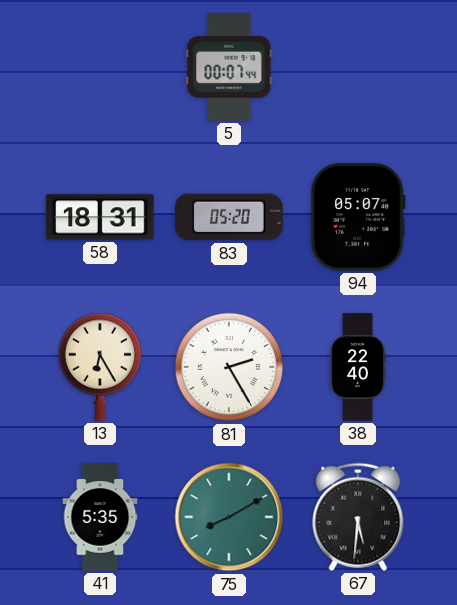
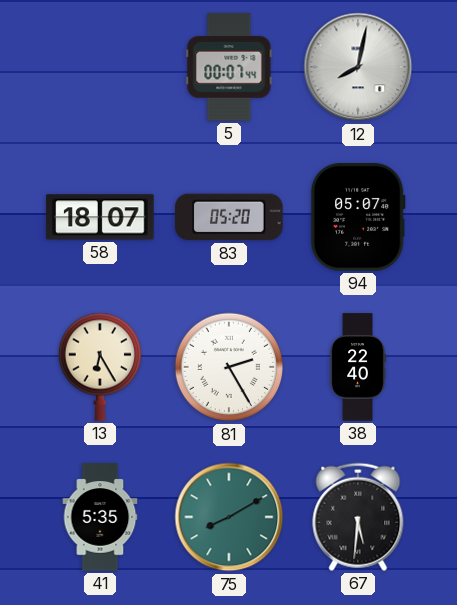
12: none -> 8:02 (358, 67)
58: 18:31 -> 18:07 (100, 217)
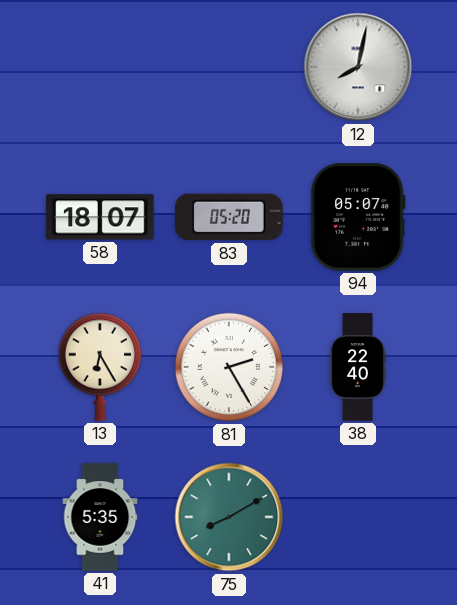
5: 00:07 -> none (229, 67)
67: 5:31 -> none (358, 517)
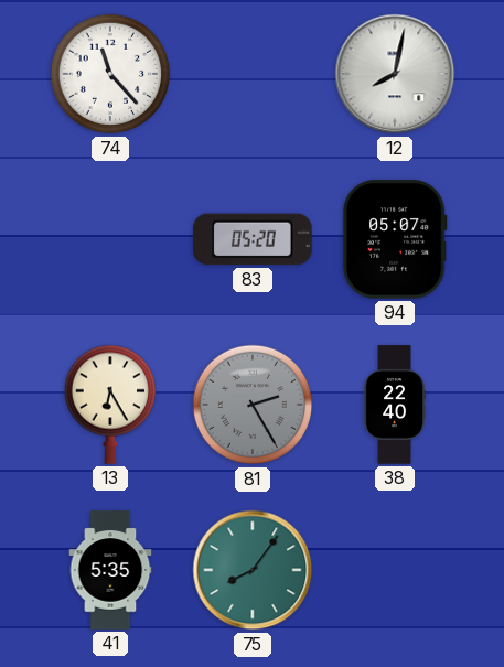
74: none -> 11:23 (110, 74)
58: 18:07 -> none (100, 217)
81 dial: white -> grey (253, 405)
75: 8:10 -> 8:06 (253, 570)
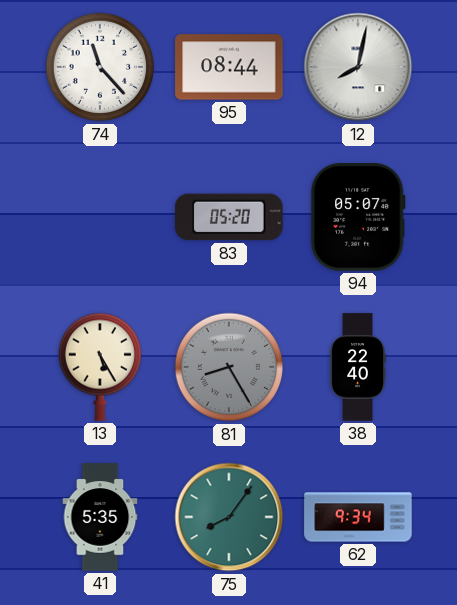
95: none -> 08:44 (229, 67)
13: 6:25 -> 5:25 (99, 367)
81: 2:25 -> 8:25 (229, 367)
62: none -> 9:34 (358, 517)
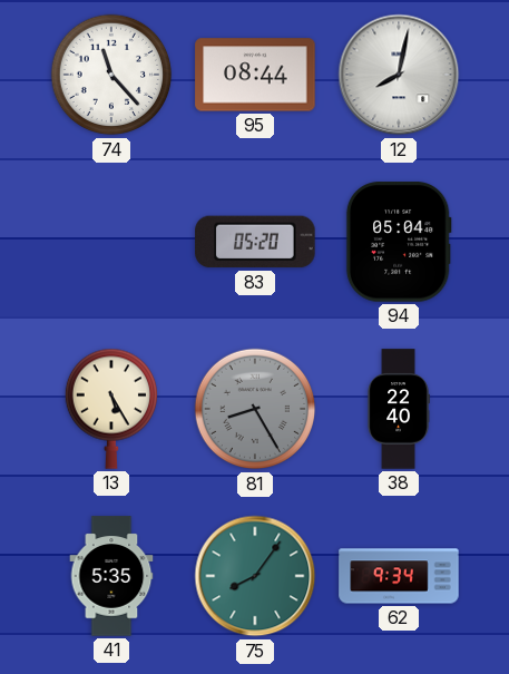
94: 05:07 -> 05:04 (399, 242)
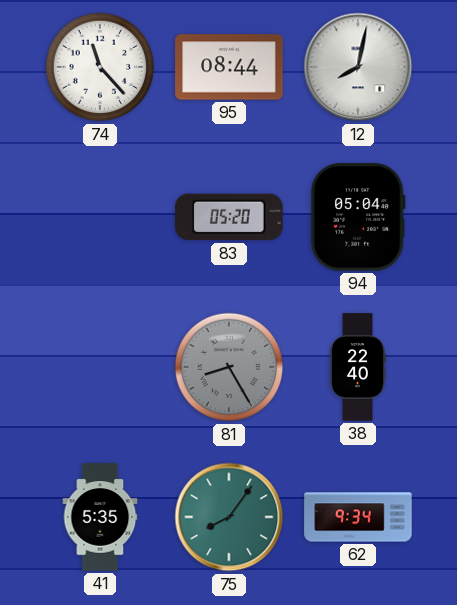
13: 5:25 -> none (110, 409)
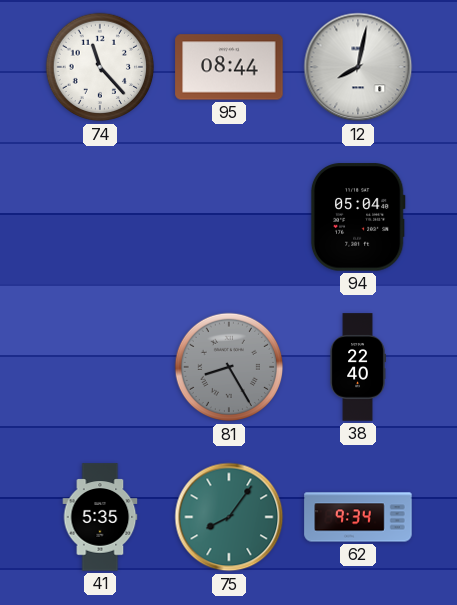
83: 05:20 -> none (229, 217)
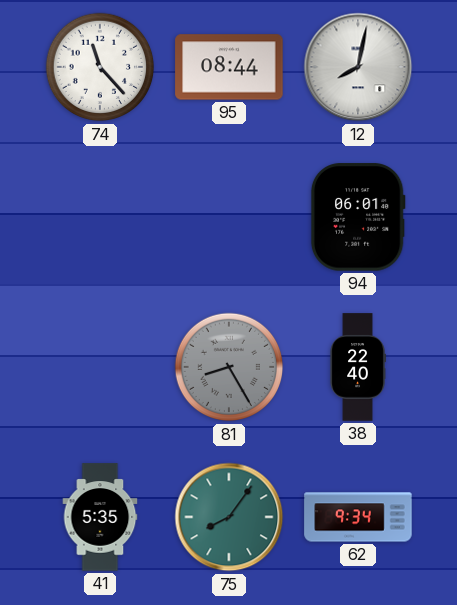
94: 05:04 -> 06:01 (358, 217)
